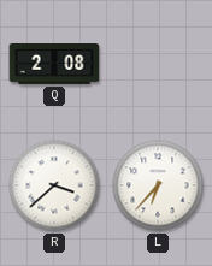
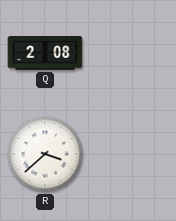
L: 6:37 -> none (158, 185)
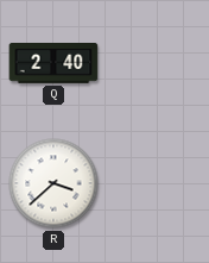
Q: 2:08 -> 2:40 (53, 64)
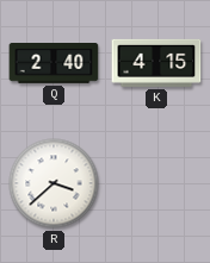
K: none -> 4:15 (156, 63)
